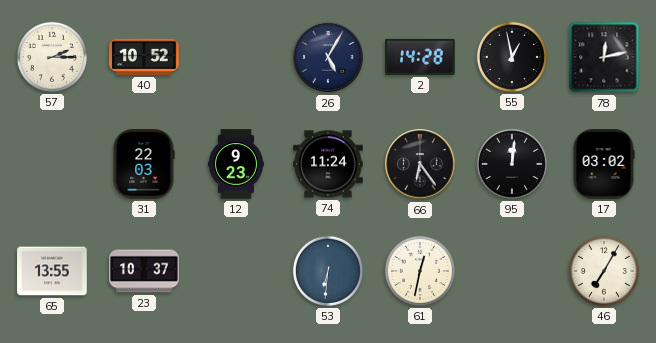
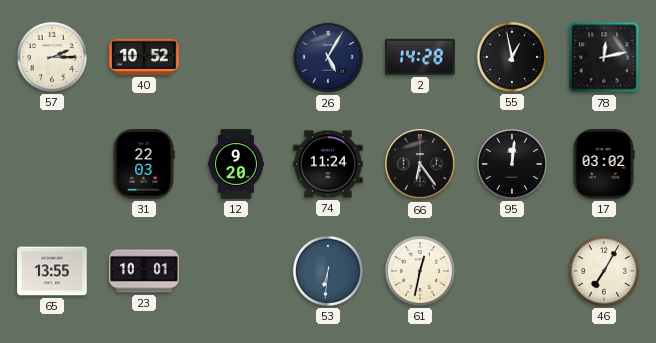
12: 9:23 -> 9:20 (236, 164)
23: 10:37 -> 10:01 (144, 271)
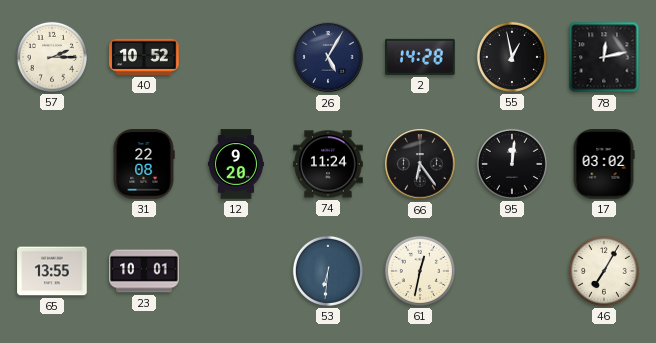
31: 22:03 -> 22:08 (144, 164)
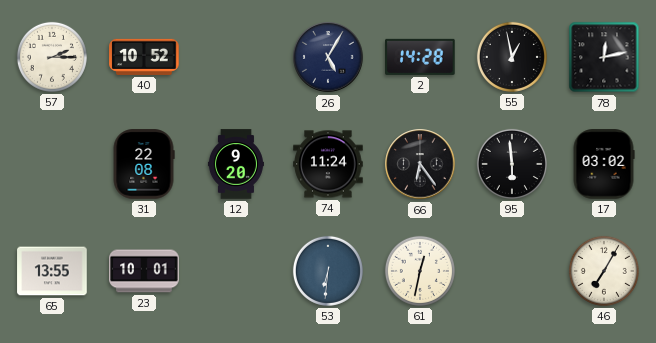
95: 12:01 -> 5:59 (512, 164)
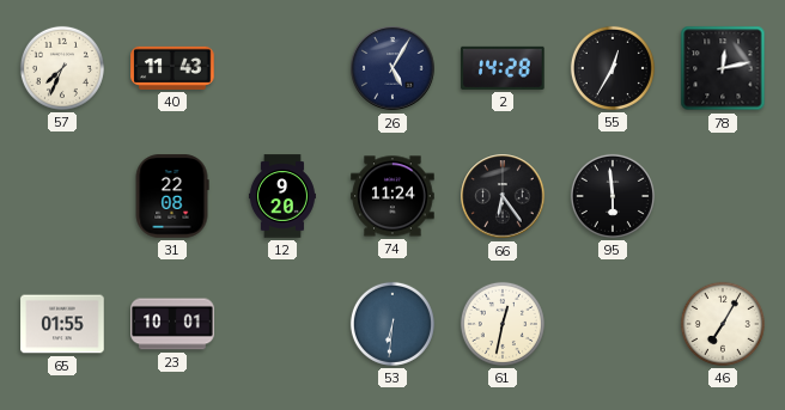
57: 2:15 -> 7:34 (62, 68)
40: 10:52 -> 11:43 (172, 68)
55: 12:58 -> 12:35 (613, 68)
17: 03:02 -> none (604, 164)
65: 13:55 -> 01:55 (62, 324)
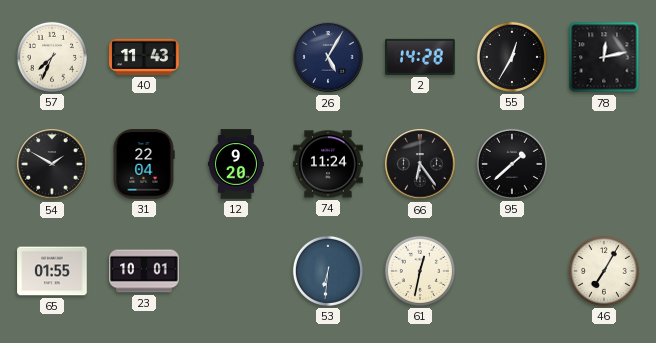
54: none -> 1:50 (52, 164)
31: 22:08 -> 22:04 (144, 164)
95: 5:59 -> 1:38 (512, 164)
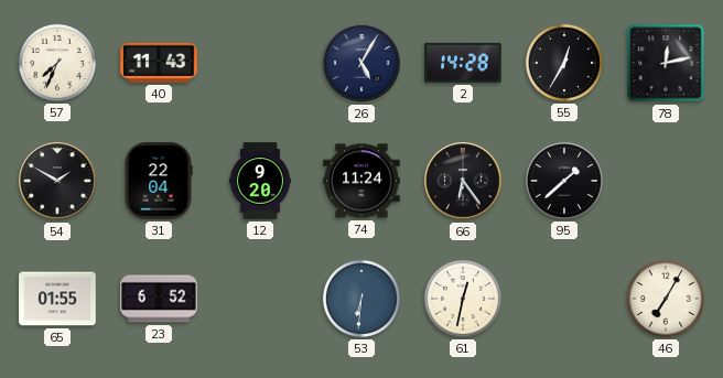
23: 10:01 -> 6:52 (159, 299)
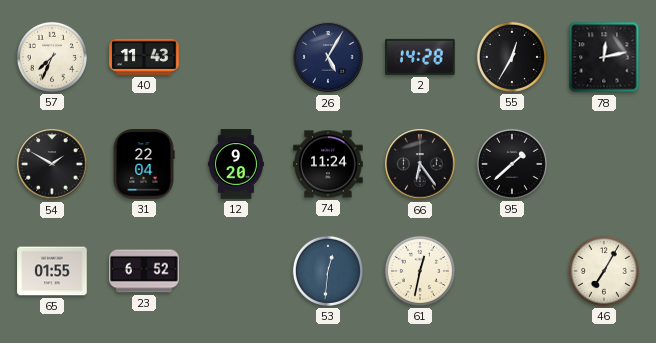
53: 6:31 -> 12:31 (328, 271)
